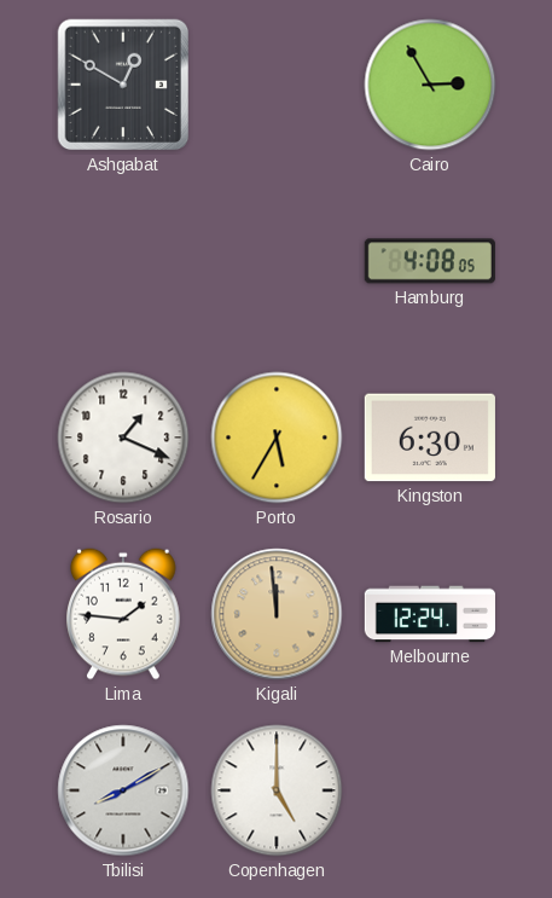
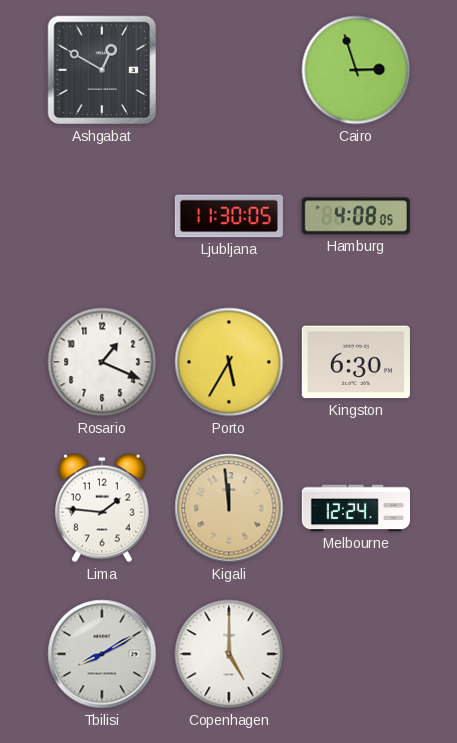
Cairo: 2:55 -> 2:57 (356, 70)
Ljubljana: none -> 11:30 (229, 216)
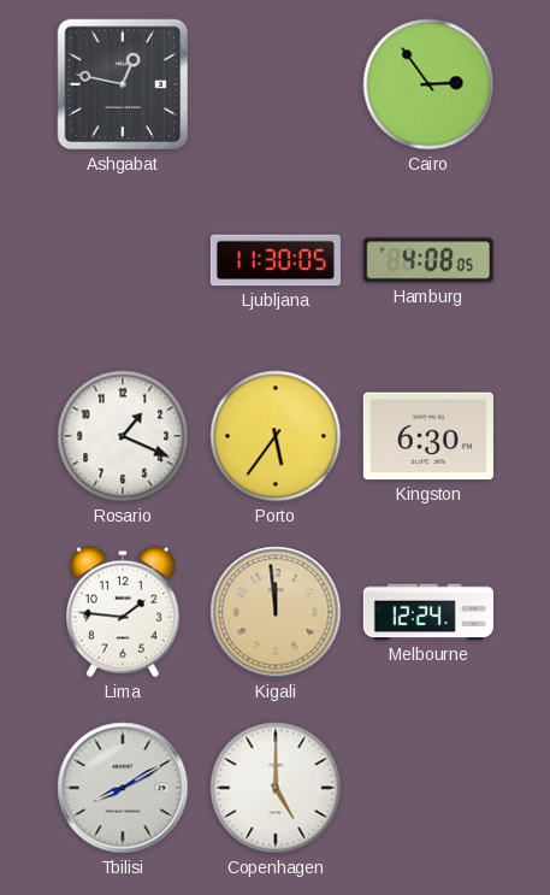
Ashgabat: 12:50 -> 12:47 (123, 84)
Cairo: 2:57 -> 2:54 (428, 84)
Porto: 5:35 -> 5:36 (276, 436)
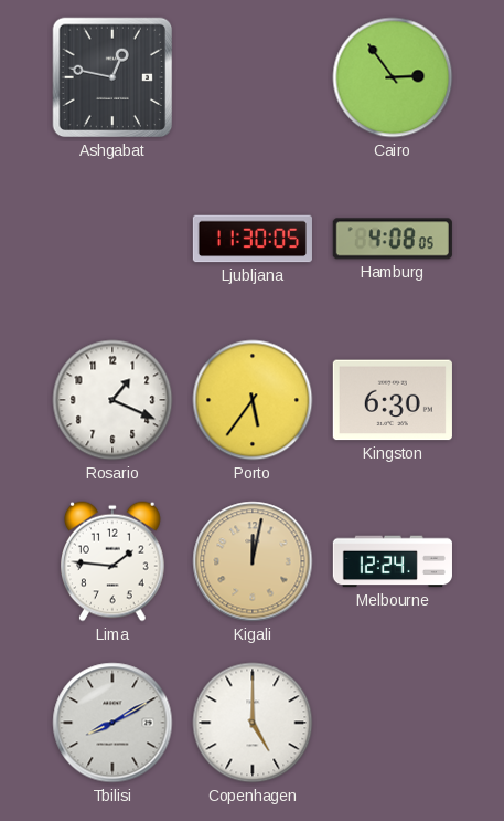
Kigali: 11:59 -> 12:02 (253, 561)
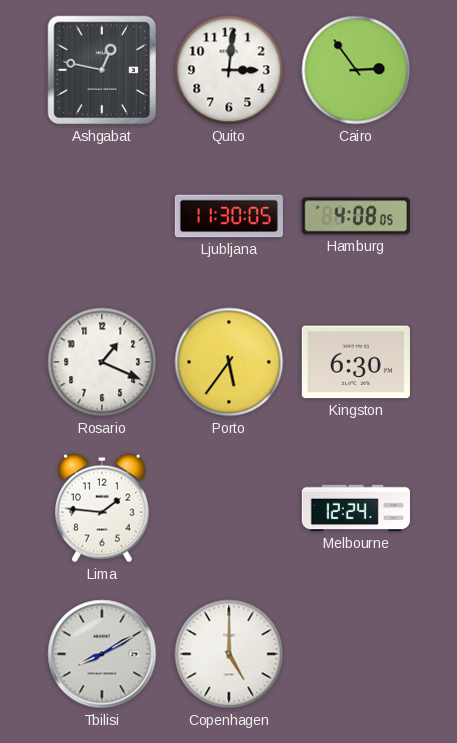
Quito: none -> 3:01 (229, 70)
Kigali: 12:02 -> none (253, 561)
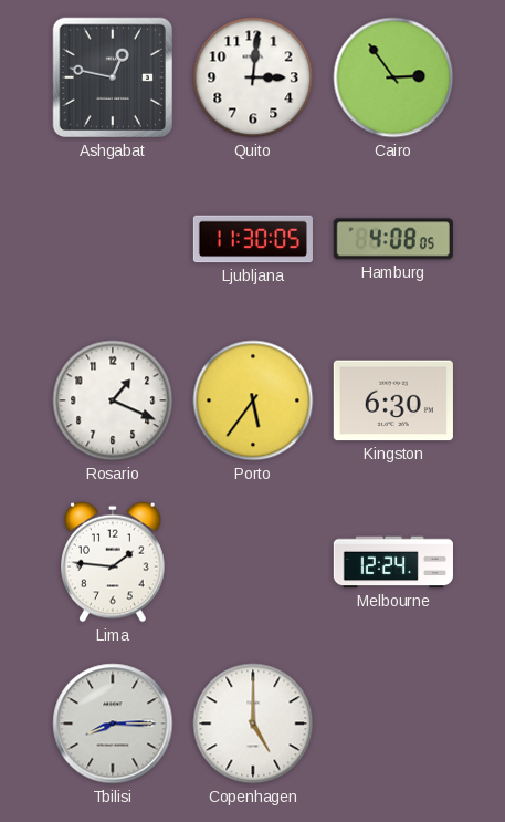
Tbilisi: 8:10 -> 8:15 (113, 724)
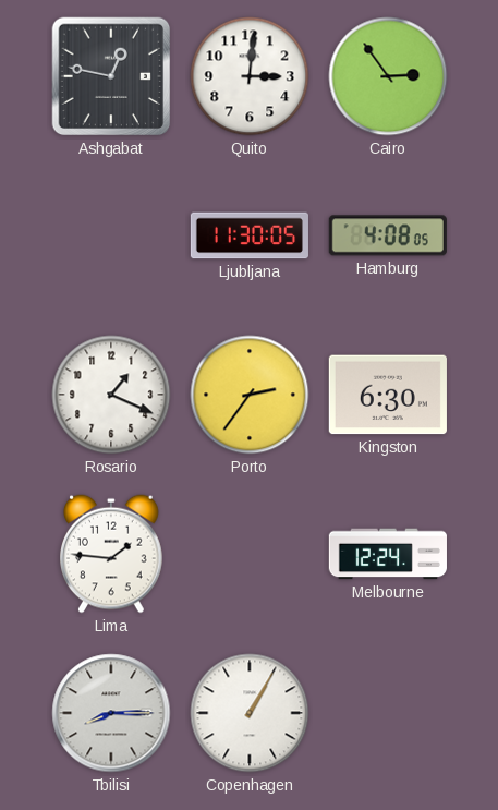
Porto: 5:36 -> 2:36 (250, 395)
Copenhagen: 5:00 -> 1:05 (250, 713)
